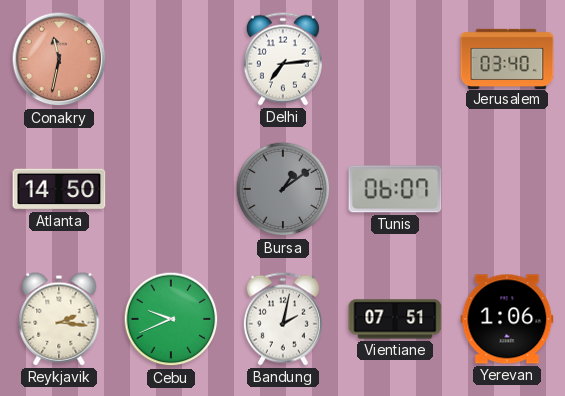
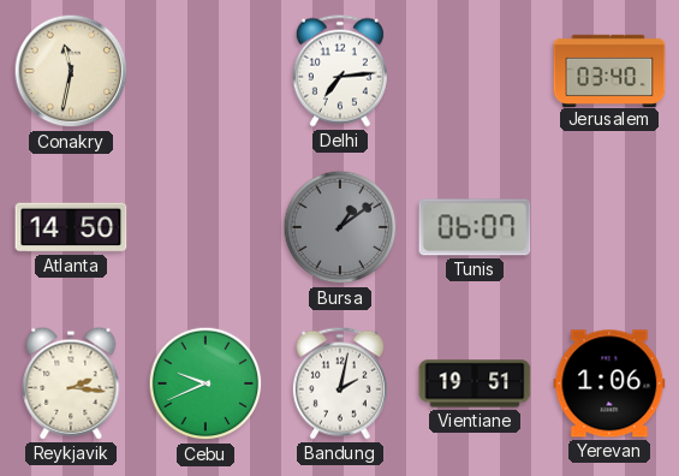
Conakry dial: salmon -> cream (71, 71)
Vientiane: 07:51 -> 19:51 (475, 383)
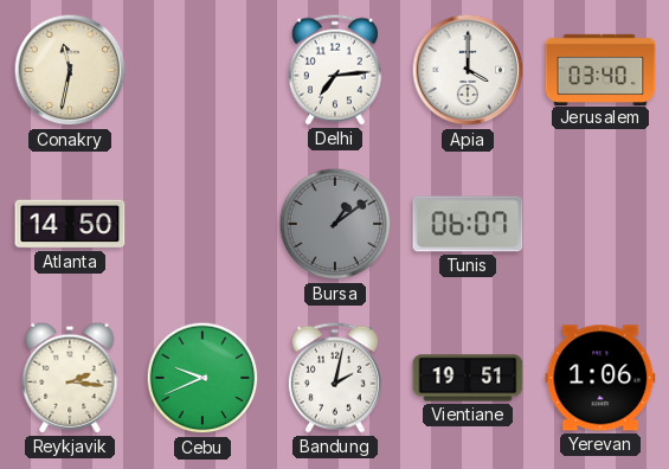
Apia: none -> 4:00 (468, 70)
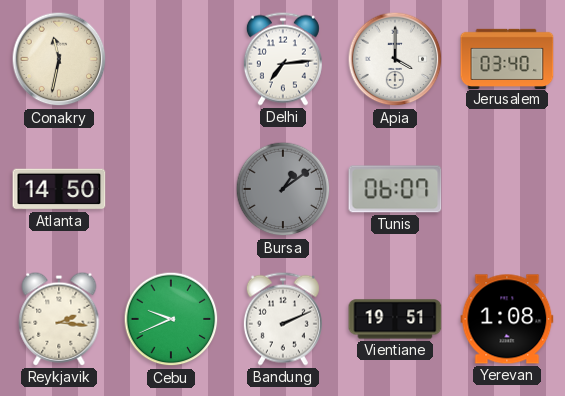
Bandung: 2:02 -> 2:11 (283, 319)
Yerevan: 1:06 -> 1:08 (507, 319)
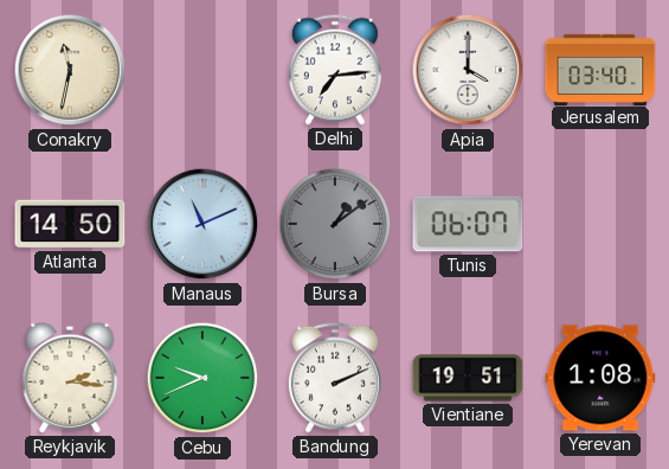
Manaus: none -> 11:11 (202, 224)
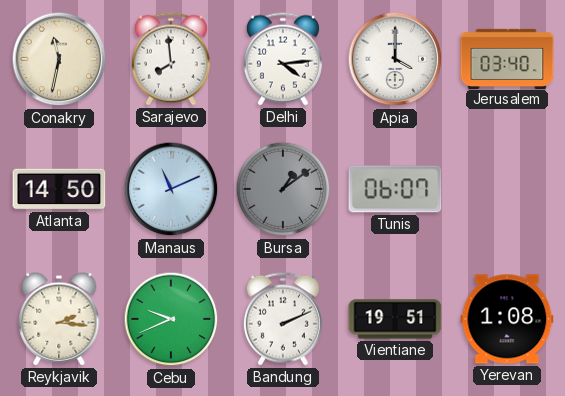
Sarajevo: none -> 7:59 (171, 59)
Delhi: 7:14 -> 4:14 (283, 59)
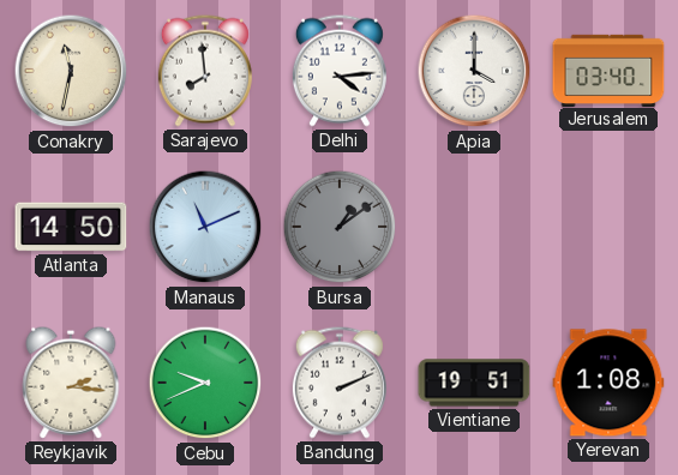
Tunis: 06:07 -> none (395, 189)
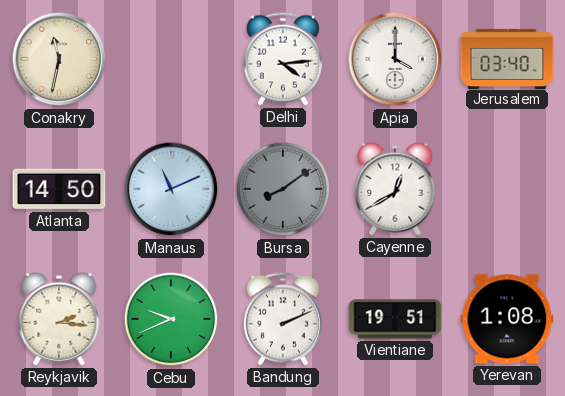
Sarajevo: 7:59 -> none (205, 71)
Bursa: 1:09 -> 8:09 (283, 189)
Cayenne: none -> 12:40 (395, 189)
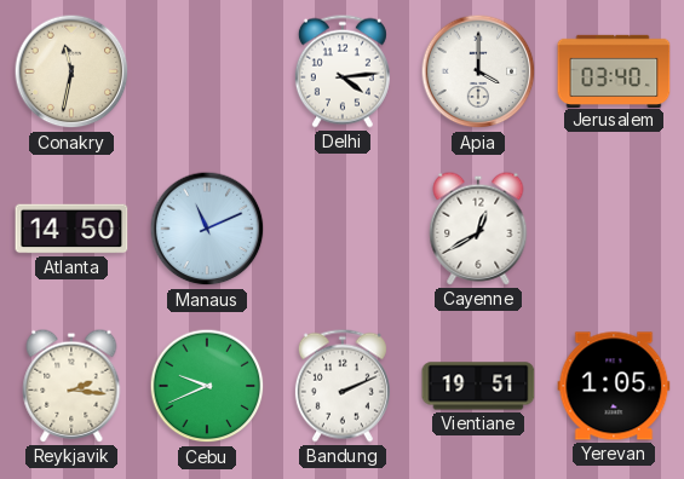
Bursa: 8:09 -> none (283, 189)
Yerevan: 1:08 -> 1:05 (614, 386)
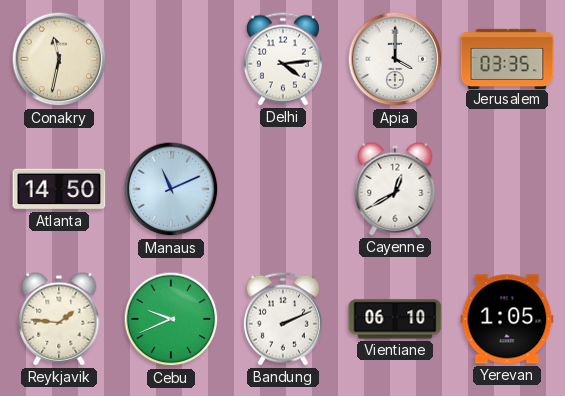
Jerusalem: 03:40 -> 03:35 (507, 58)
Reykjavik: 2:16 -> 1:46 (59, 319)
Vientiane: 19:51 -> 06:10 (395, 319)
